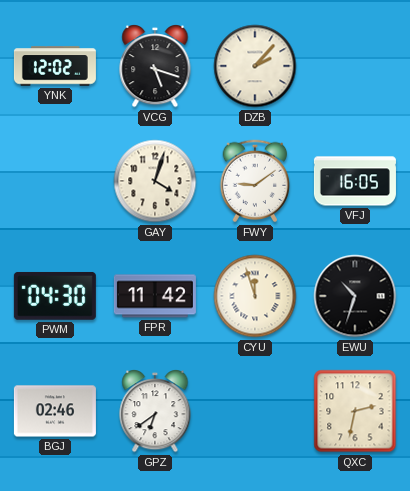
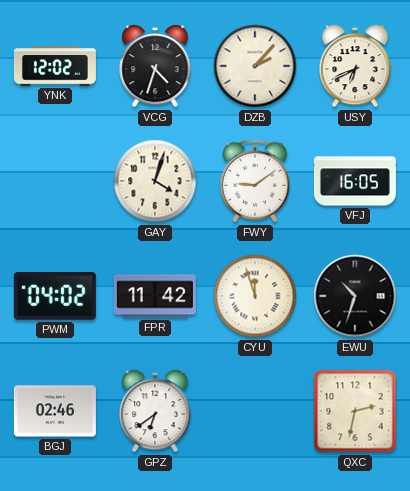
VCG: 5:18 -> 4:33 (155, 67)
USY: none -> 6:41 (355, 67)
PWM: 04:30 -> 04:02 (55, 296)
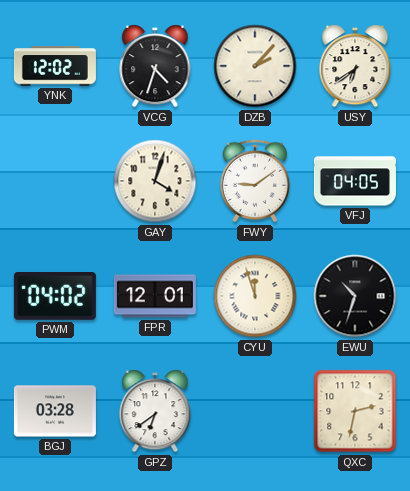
USY: 6:41 -> 6:39 (355, 67)
VFJ: 16:05 -> 04:05 (355, 181)
FPR: 11:42 -> 12:01 (155, 296)
BGJ: 02:46 -> 03:28 (55, 411)
